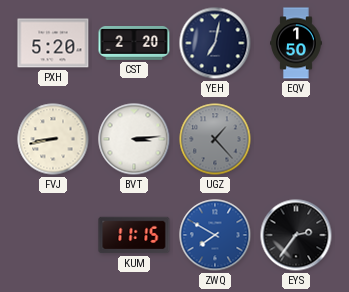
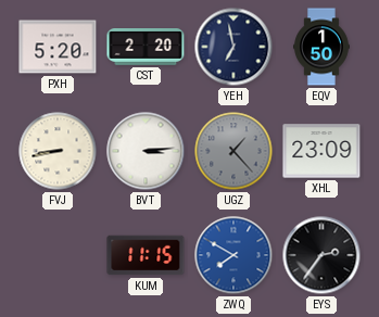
YEH: 7:02 -> 6:58 (233, 47)
XHL: none -> 23:09 (321, 151)
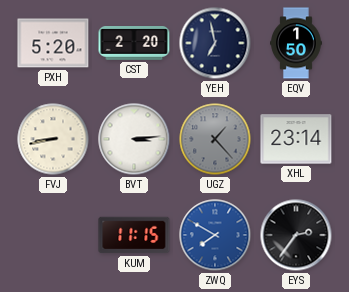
XHL: 23:09 -> 23:14 (296, 139)
